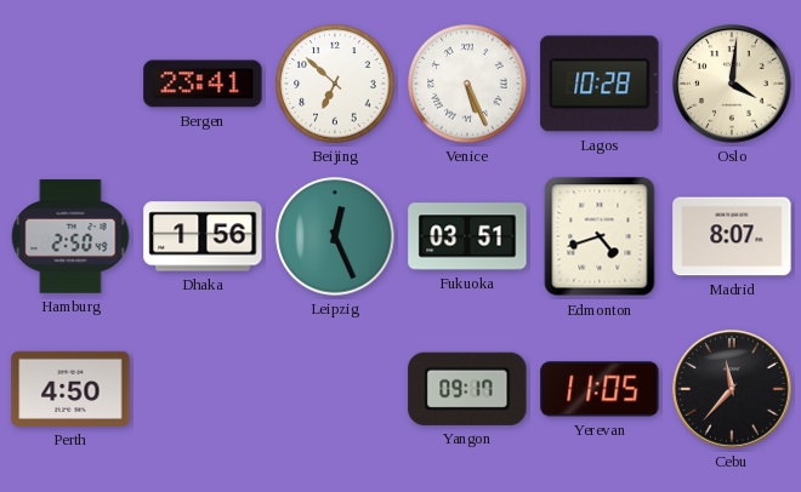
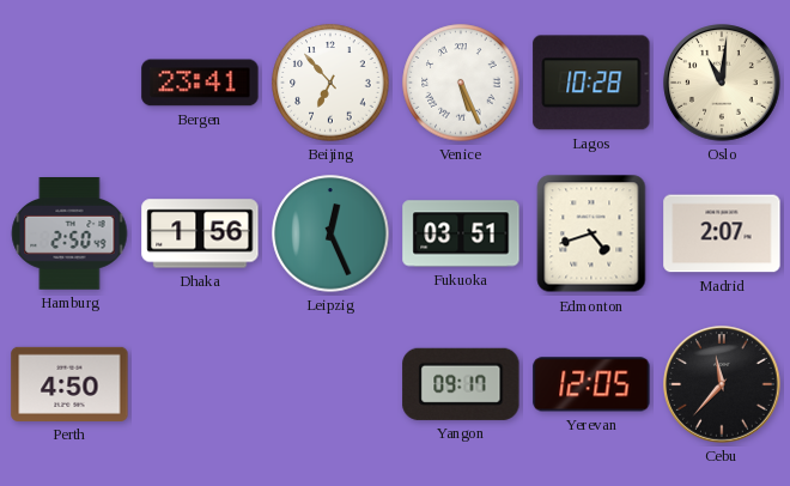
Beijing: 6:52 -> 6:53 (330, 83)
Oslo: 4:01 -> 11:01 (722, 83)
Madrid: 8:07 -> 2:07 (722, 233)
Yerevan: 11:05 -> 12:05 (591, 384)
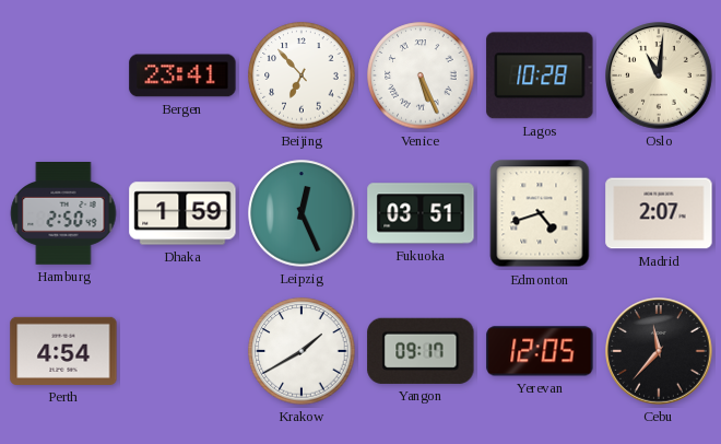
Dhaka: 1:56 -> 1:59 (182, 213)
Perth: 4:50 -> 4:54 (63, 351)
Krakow: none -> 1:40 (302, 351)
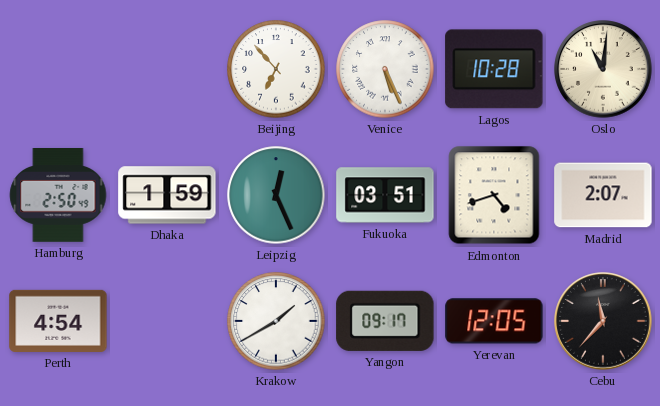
Bergen: 23:41 -> none (182, 75)
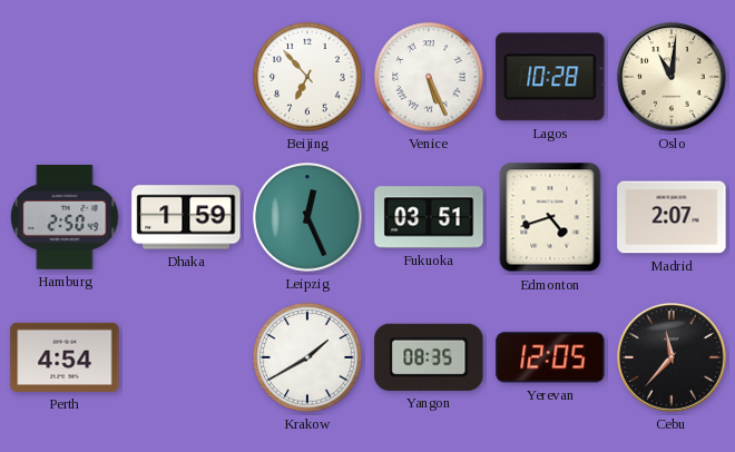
Yangon: 09:17 -> 08:35 (429, 357)
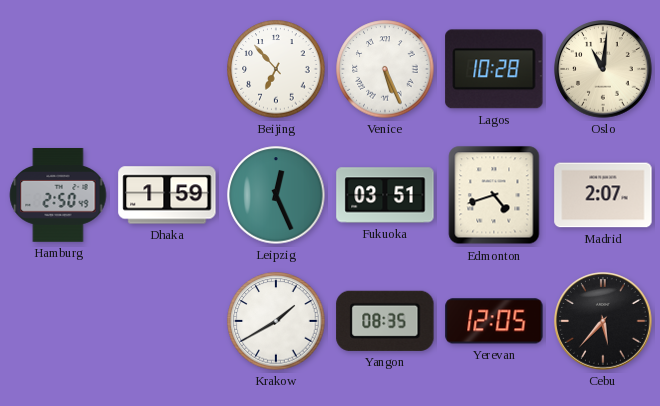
Perth: 4:54 -> none (65, 357)
Cebu: 11:37 -> 5:37 (603, 321)
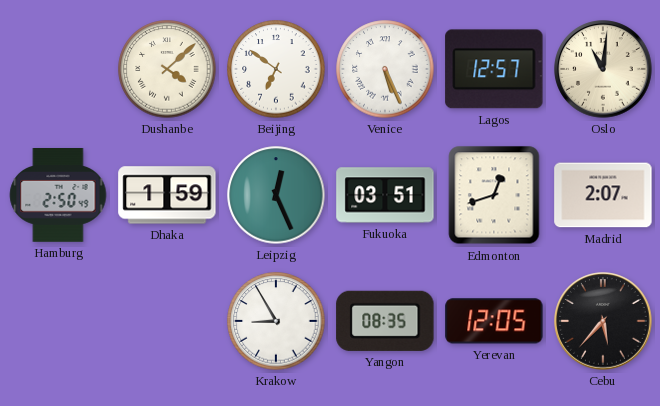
Dushanbe: none -> 4:08 (167, 69)
Beijing: 6:53 -> 6:51 (276, 69)
Lagos: 10:28 -> 12:57 (494, 69)
Edmonton: 4:42 -> 12:42 (494, 195)
Krakow: 1:40 -> 8:55 (276, 321)
